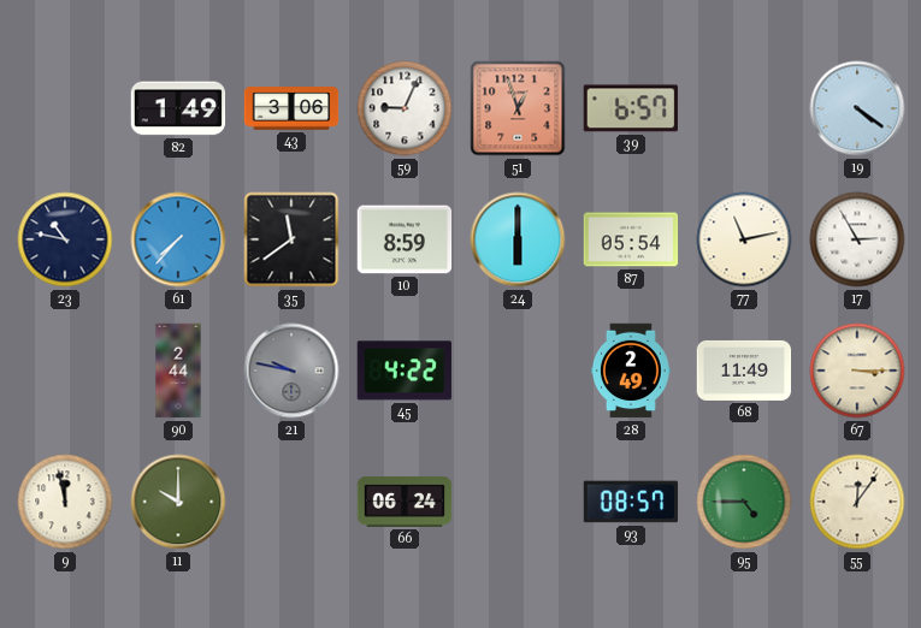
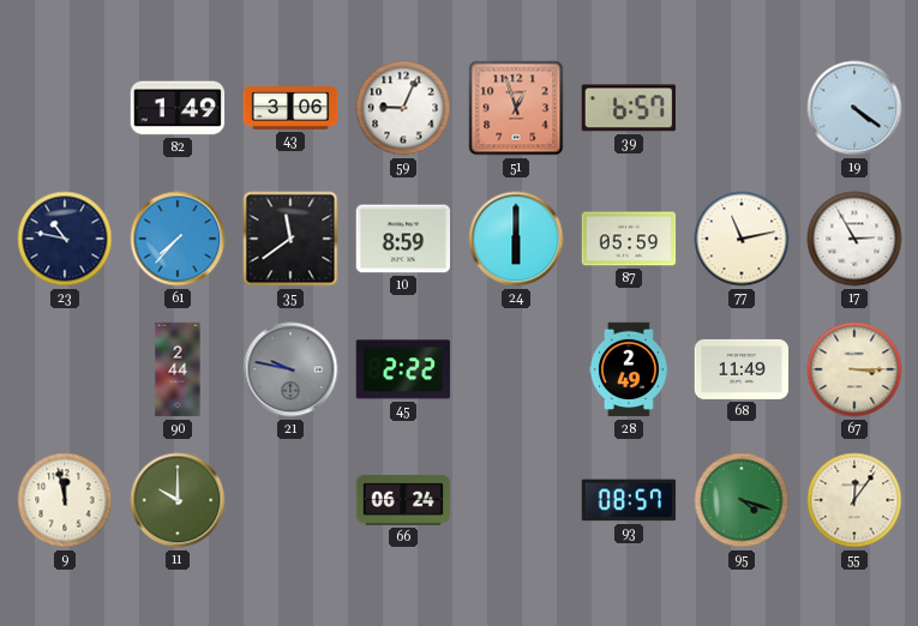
87: 05:54 -> 05:59 (629, 239)
45: 4:22 -> 2:22 (403, 369)
95: 4:45 -> 4:18 (742, 500)
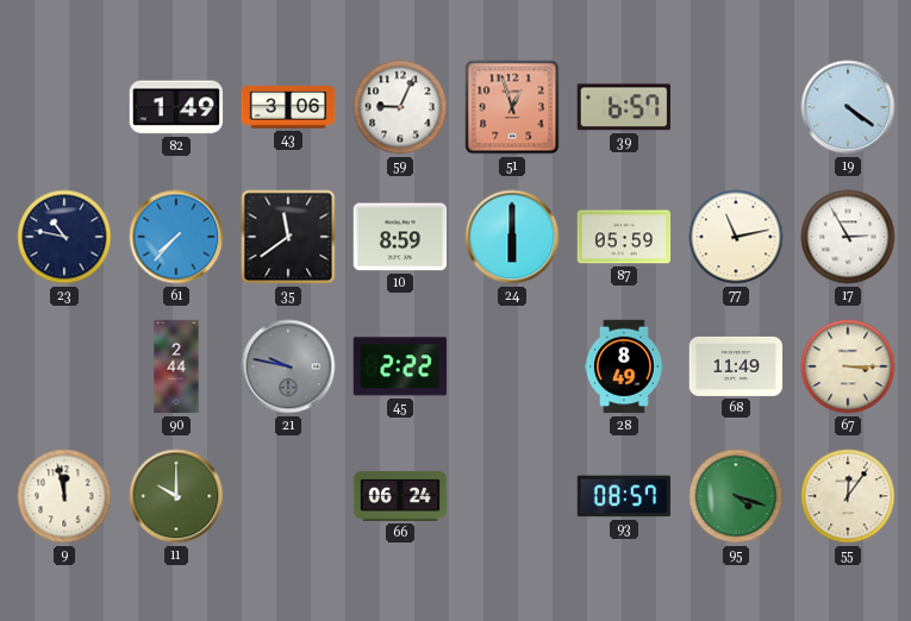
28: 2:49 -> 8:49 (625, 366)
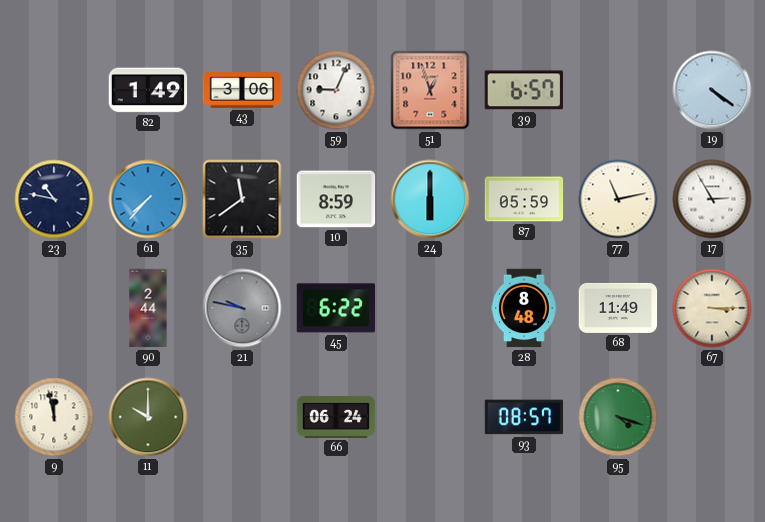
45: 2:22 -> 6:22 (336, 308)
28: 8:49 -> 8:48 (525, 308)
55: 12:06 -> none (848, 496)
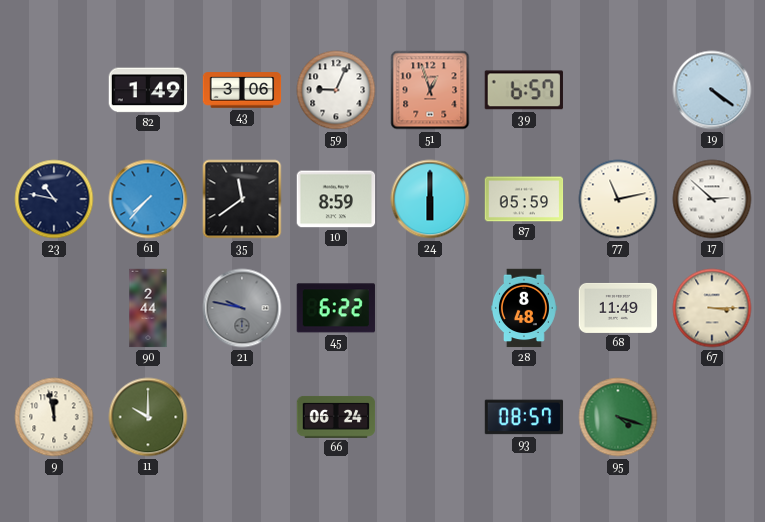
17: 2:55 -> 2:52 (712, 199)
